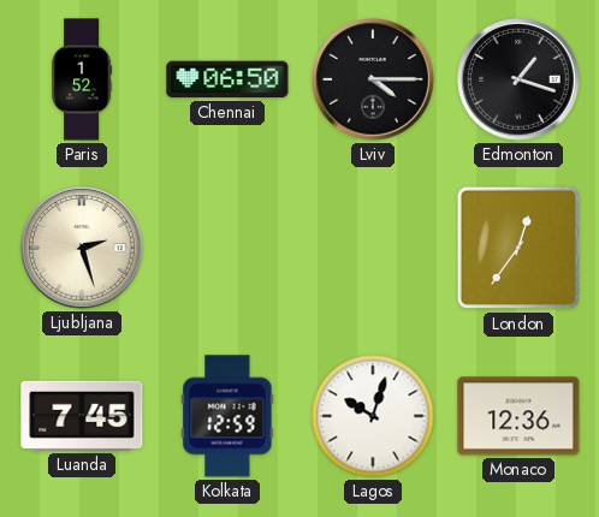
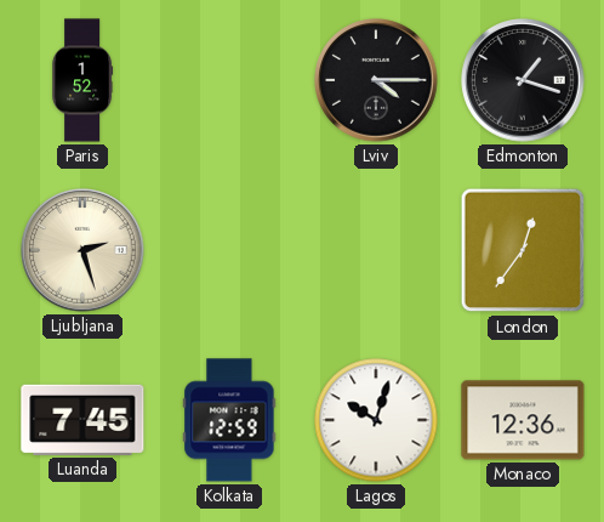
Chennai: 06:50 -> none (227, 79)
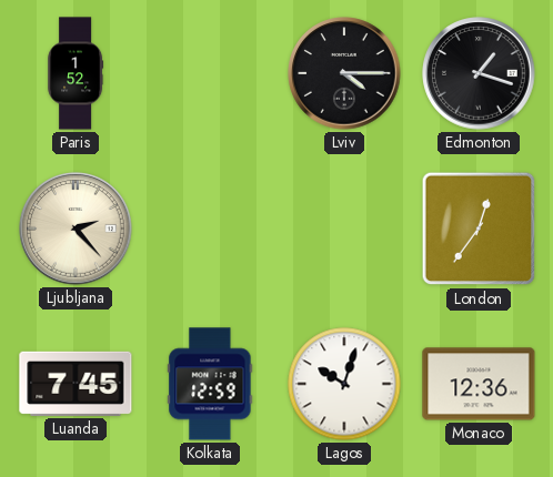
Ljubljana: 2:27 -> 2:23 (76, 229)
